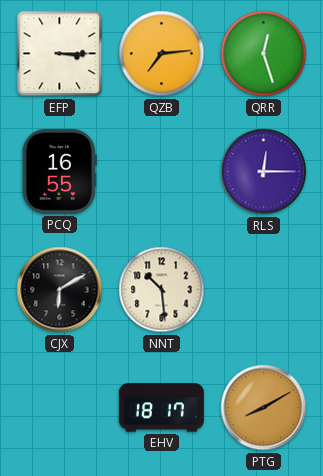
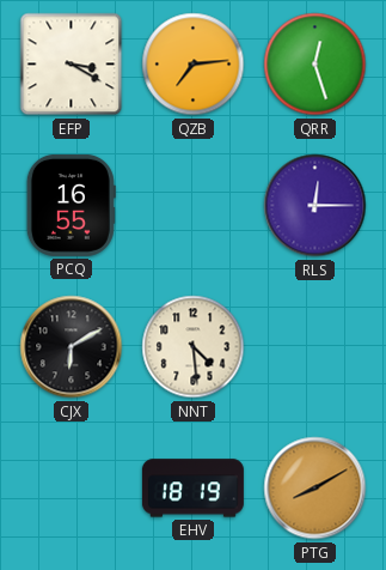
EFP: 3:15 -> 3:20 (72, 65)
NNT: 10:29 -> 4:29 (194, 347)
EHV: 18:17 -> 18:19 (192, 489)
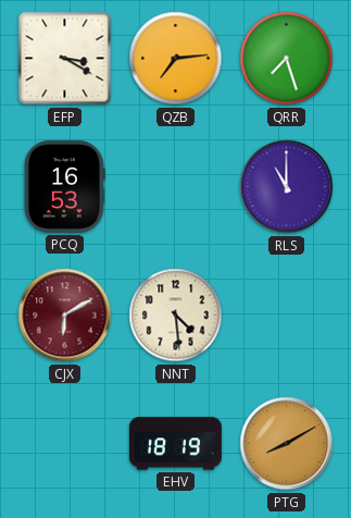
QRR: 12:27 -> 7:27 (287, 59)
PCQ: 16:55 -> 16:53 (64, 186)
RLS: 12:15 -> 11:00 (287, 187)
CJX dial: black -> burgundy (65, 316)
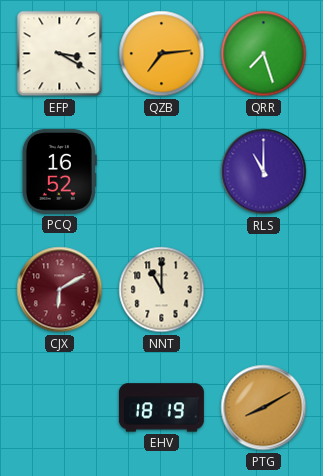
PCQ: 16:53 -> 16:52 (59, 171)
NNT: 4:29 -> 11:00 (162, 290)
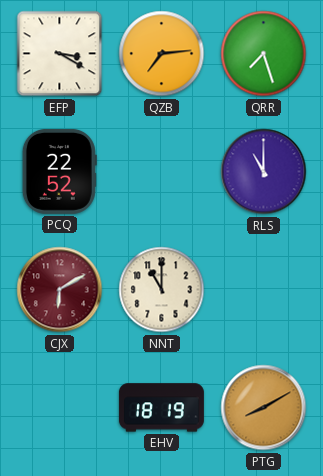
PCQ: 16:52 -> 22:52 (59, 171)
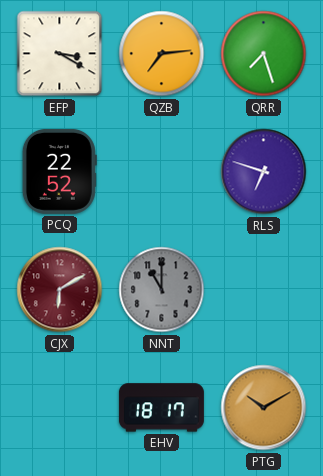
RLS: 11:00 -> 6:48 (264, 172)
NNT dial: cream -> grey (162, 290)
EHV: 18:19 -> 18:17 (161, 408)
PTG: 8:10 -> 10:10 (264, 408)
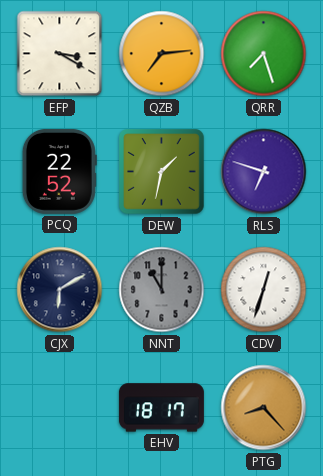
DEW: none -> 1:32 (162, 172)
CJX dial: burgundy -> navy (60, 290)
CDV: none -> 12:33 (264, 290)
PTG: 10:10 -> 8:23 (264, 408)
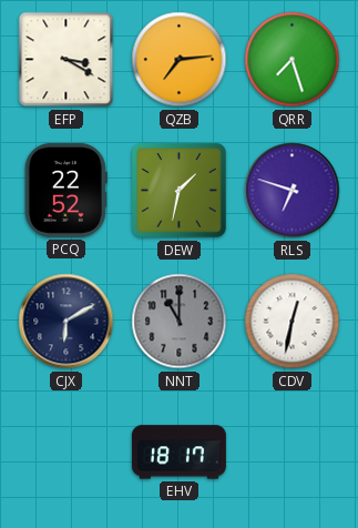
CDV: 12:33 -> 12:32 (293, 322)
PTG: 8:23 -> none (264, 408)
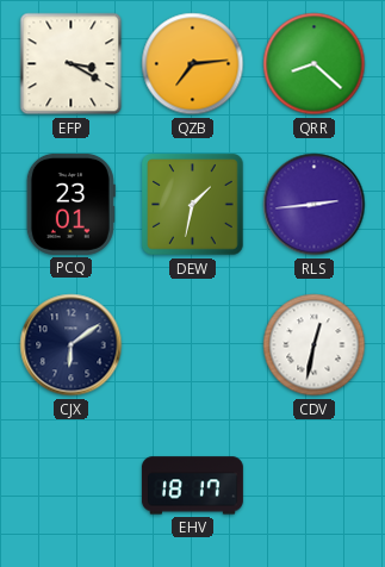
QRR: 7:27 -> 8:22 (315, 64)
PCQ: 22:52 -> 23:01 (70, 204)
RLS: 6:48 -> 2:44 (315, 205)
CJX: 6:10 -> 6:09 (72, 345)
NNT: 11:00 -> none (180, 322)
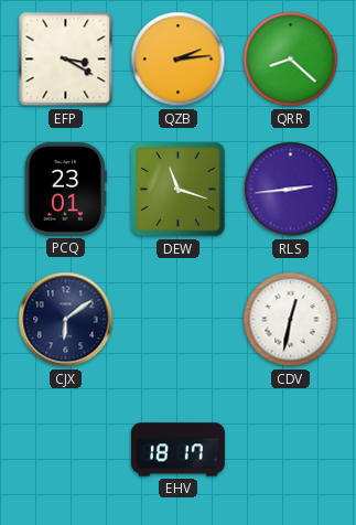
QZB: 7:14 -> 2:14 (179, 60)
DEW: 1:32 -> 11:18 (179, 190)
